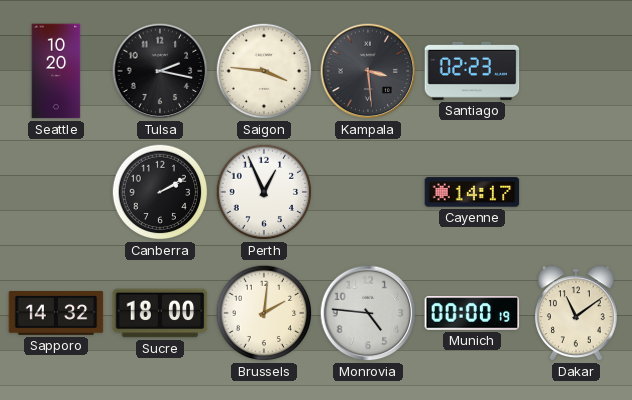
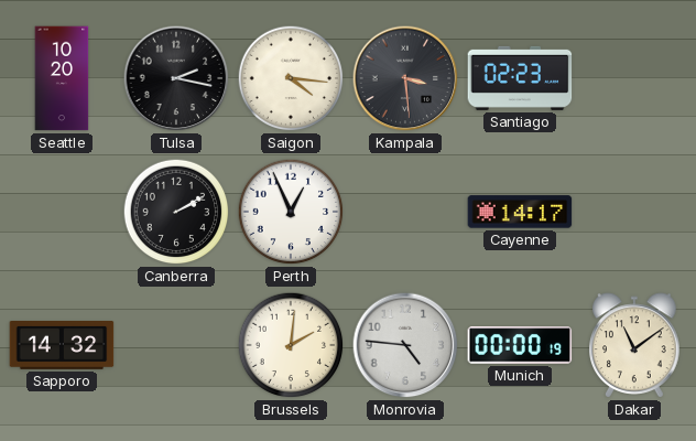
Saigon: 3:46 -> 4:16 (291, 78)
Sucre: 18:00 -> none (160, 313)
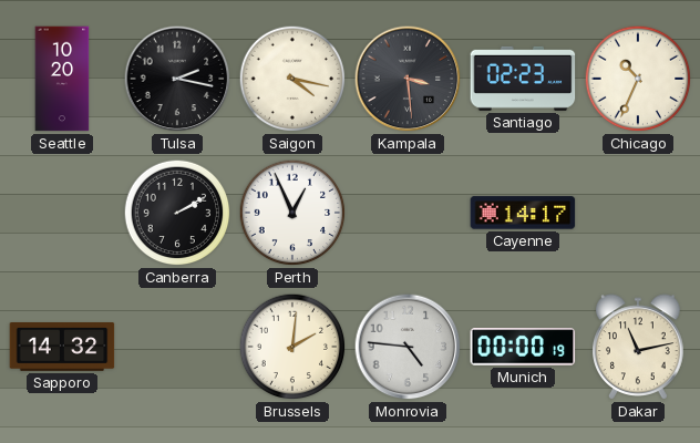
Saigon: 4:16 -> 4:17 (292, 79)
Chicago: none -> 10:34 (638, 79)
Dakar: 11:09 -> 11:13 (639, 347)
